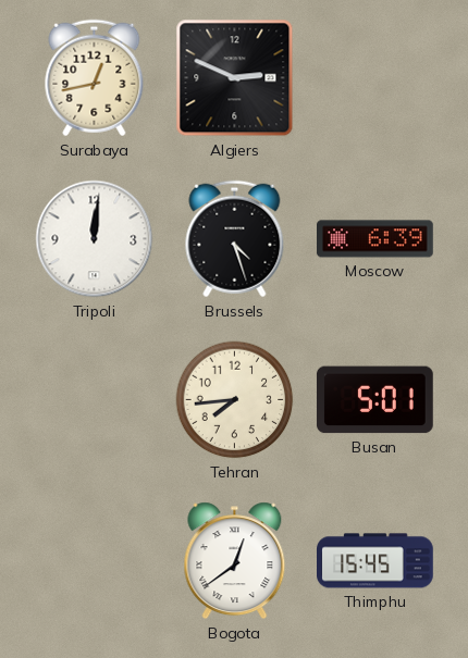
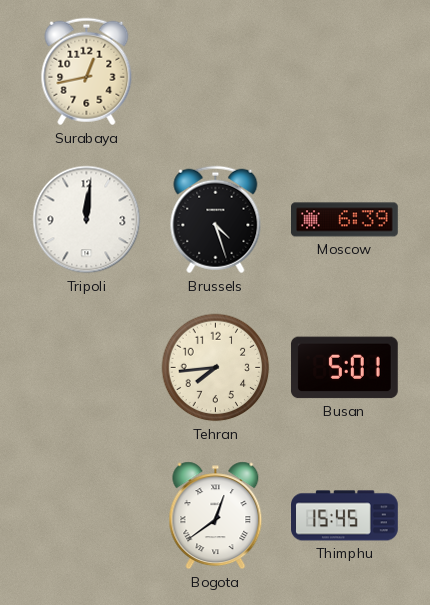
Algiers: 2:49 -> none (235, 78)
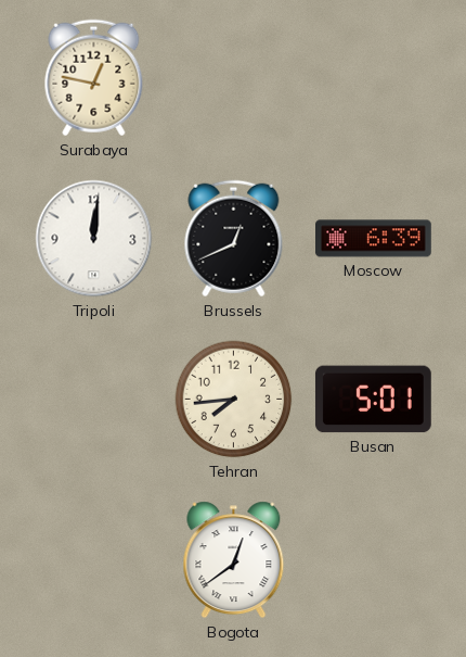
Surabaya: 12:43 -> 12:47 (94, 78)
Brussels: 4:27 -> 12:41 (234, 239)
Thimphu: 15:45 -> none (345, 516)
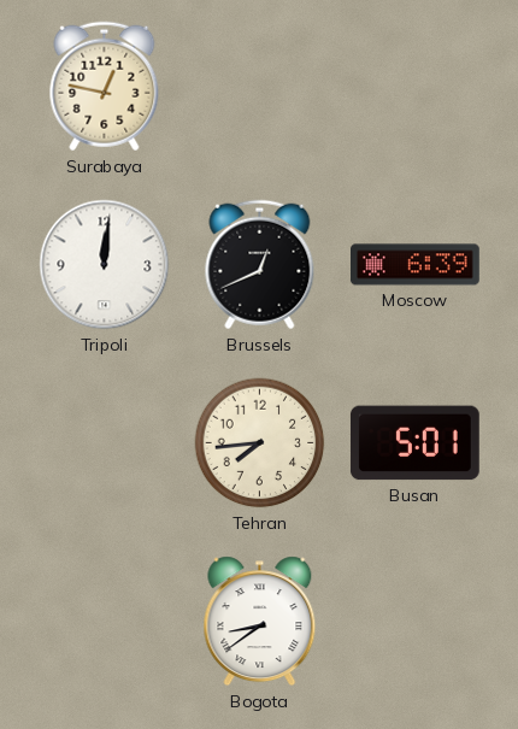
Bogota: 12:39 -> 8:39 (260, 622)
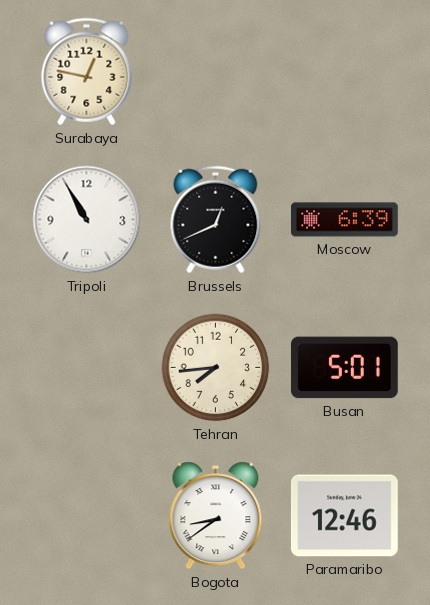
Tripoli: 12:01 -> 10:55 (87, 220)
Paramaribo: none -> 12:46 (344, 516)
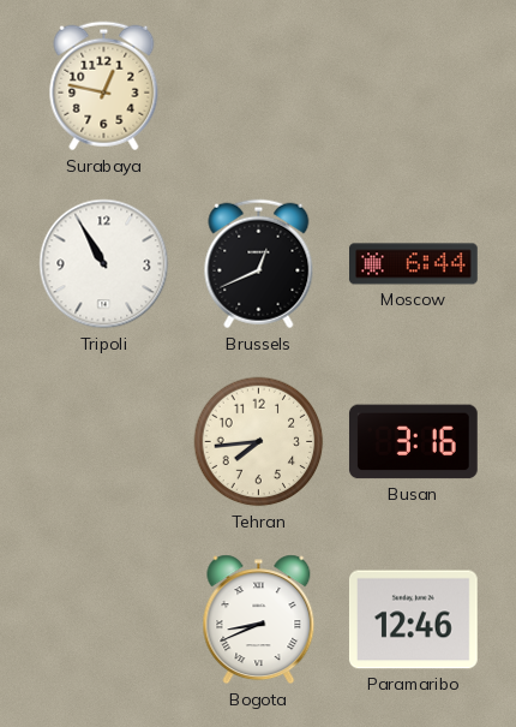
Moscow: 6:39 -> 6:44 (414, 264)
Busan: 5:01 -> 3:16 (414, 442)
Bogota: 8:39 -> 8:41 (259, 620)
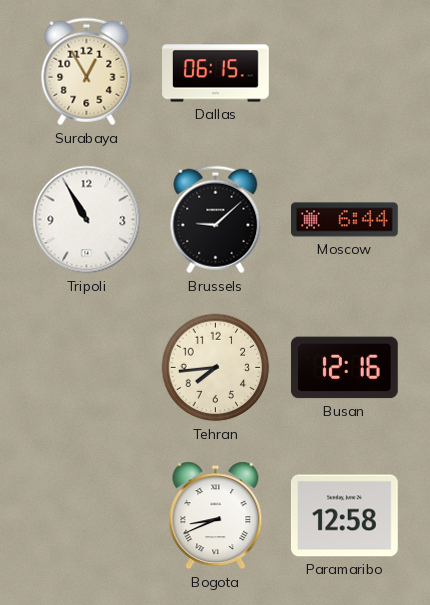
Surabaya: 12:47 -> 12:55 (87, 72)
Dallas: none -> 06:15 (216, 72)
Brussels: 12:41 -> 9:08 (216, 220)
Busan: 3:16 -> 12:16 (345, 368)
Paramaribo: 12:46 -> 12:58 (344, 516)
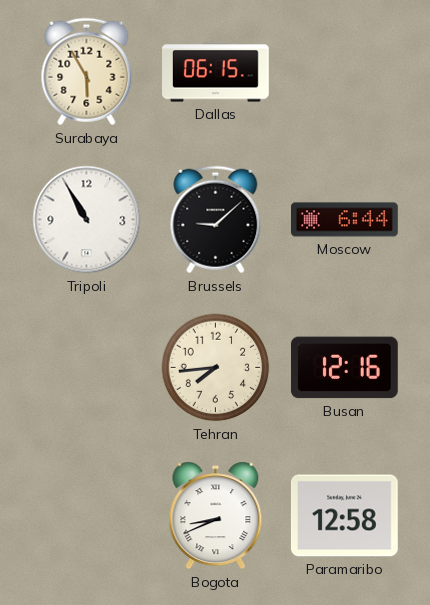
Surabaya: 12:55 -> 5:55 (87, 72)
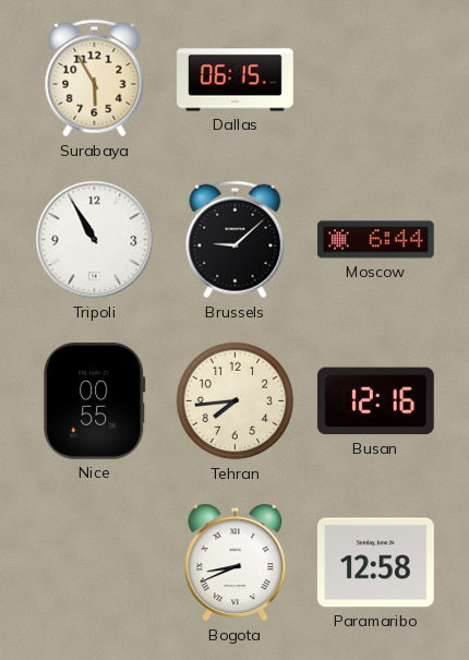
Nice: none -> 00:55 (95, 400)
